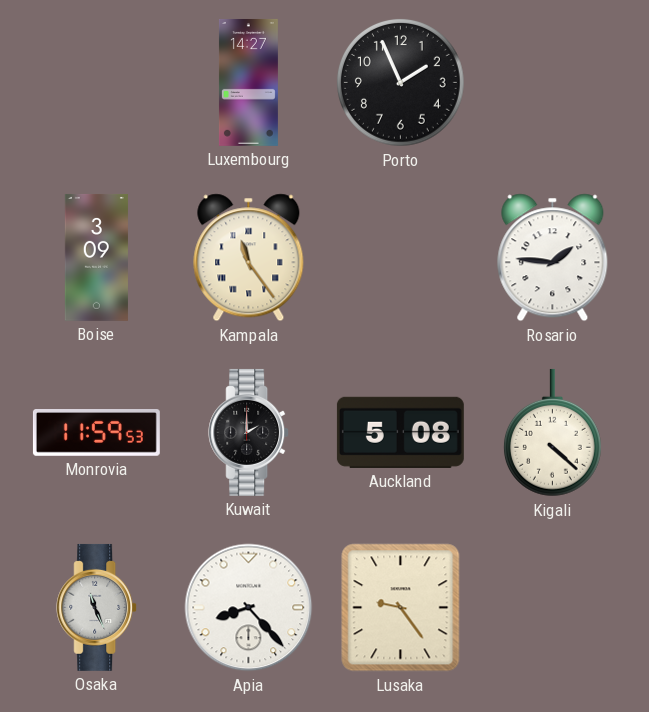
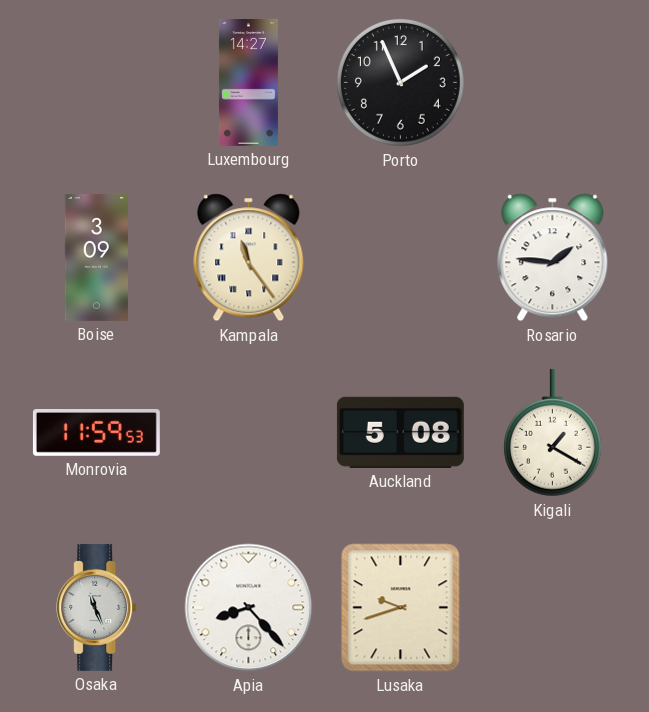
Kuwait: 2:00 -> none (249, 432)
Kigali: 4:22 -> 1:20 (552, 433)
Lusaka: 9:24 -> 9:42 (401, 608)
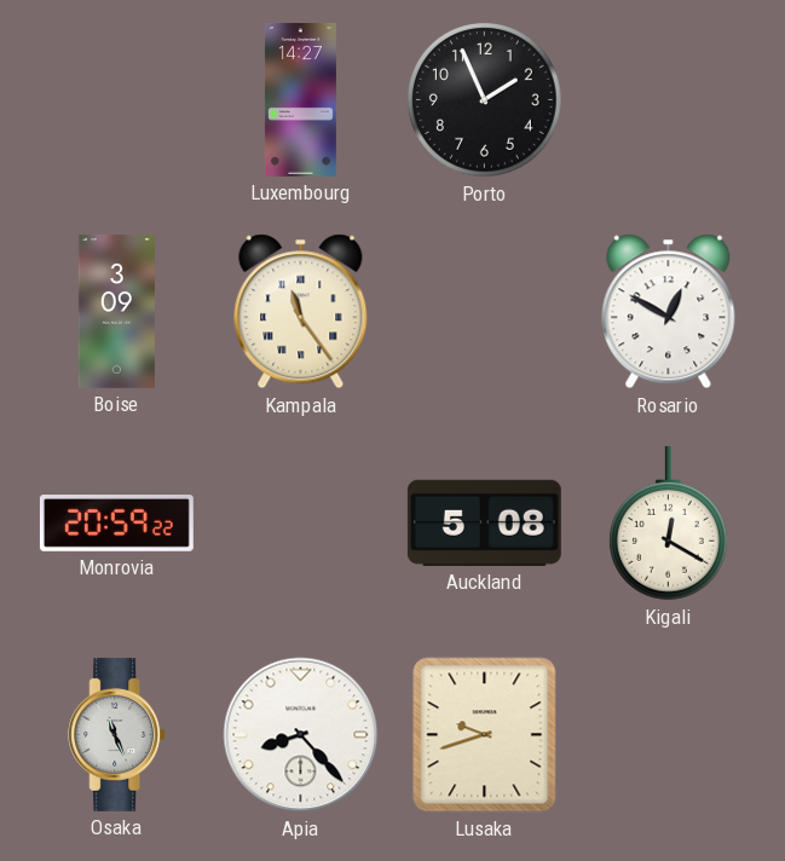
Rosario: 1:46 -> 12:50 (669, 312)
Monrovia: 11:59 -> 20:59 (116, 524)
Kigali: 1:20 -> 12:20 (668, 524)
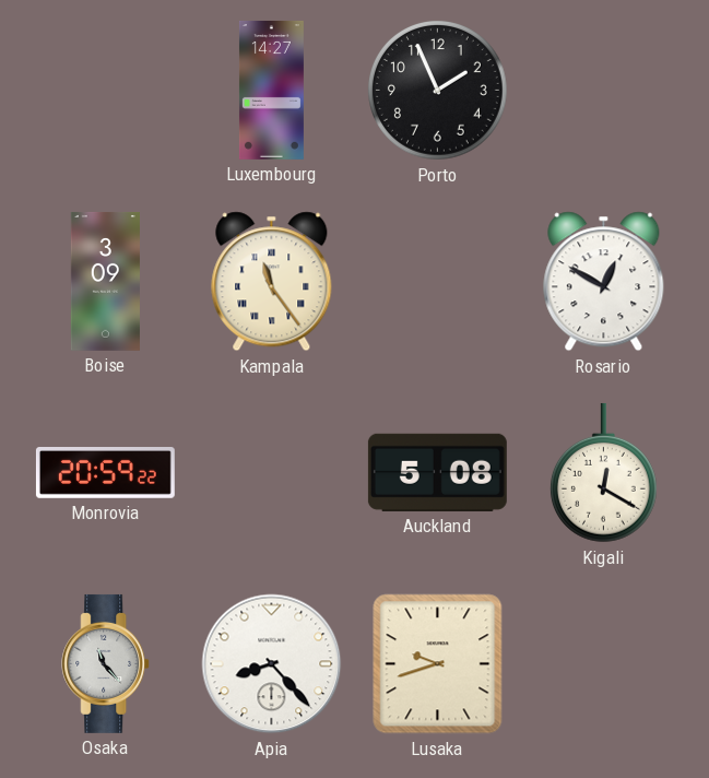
Osaka: 11:26 -> 11:23 (106, 663)
